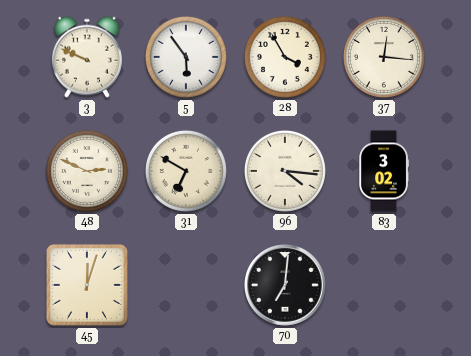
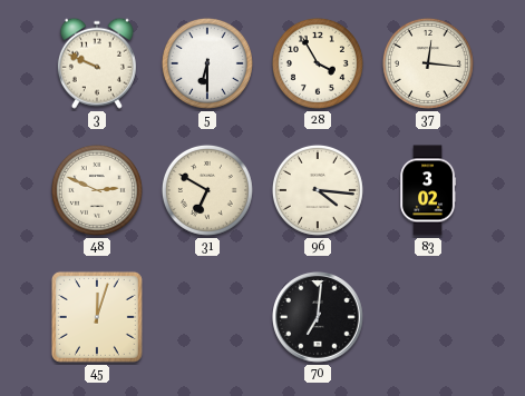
5: 5:54 -> 6:30 (207, 63)
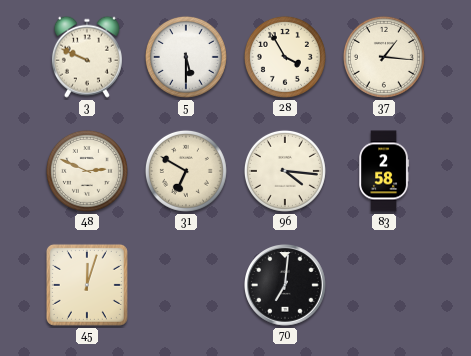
5: 6:30 -> 5:30 (186, 57)
37: 12:16 -> 1:16 (384, 57)
83: 3:02 -> 2:58 (384, 171)
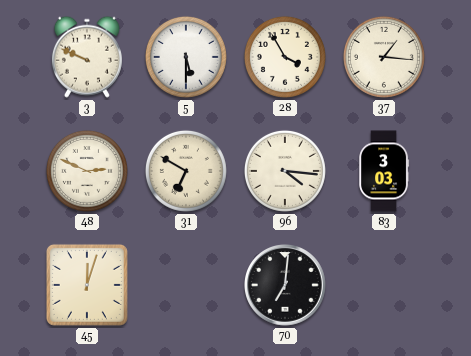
83: 2:58 -> 3:03 (384, 171)
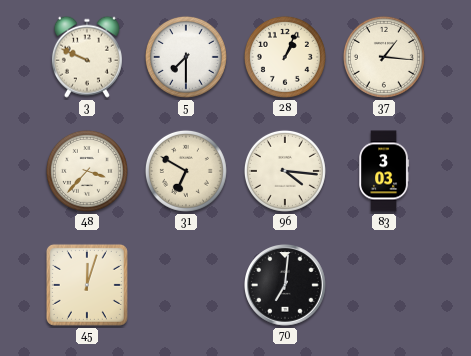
5: 5:30 -> 7:30 (186, 57)
28: 3:55 -> 1:04 (285, 57)
48: 2:49 -> 3:37 (87, 171)
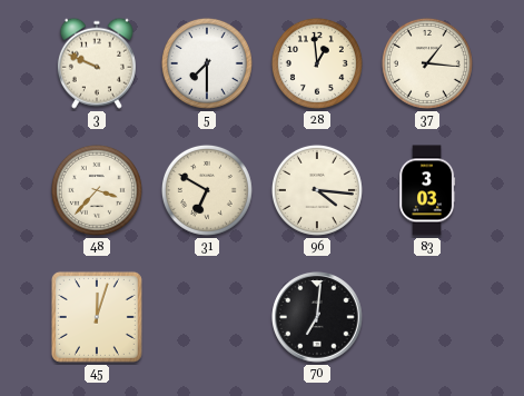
28: 1:04 -> 12:59 (317, 63)
